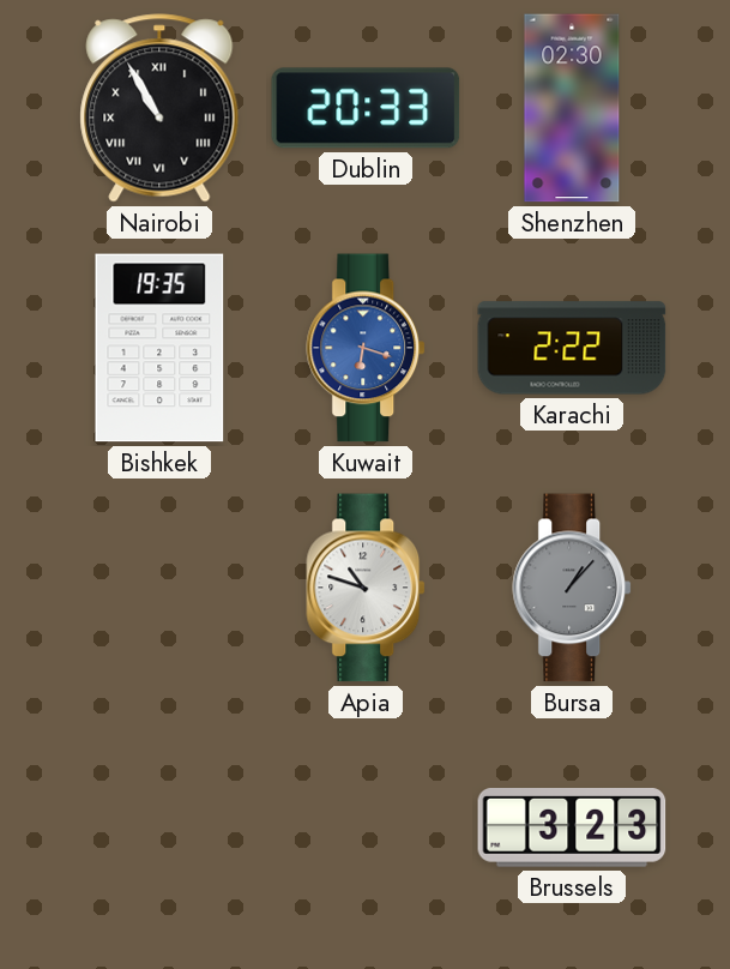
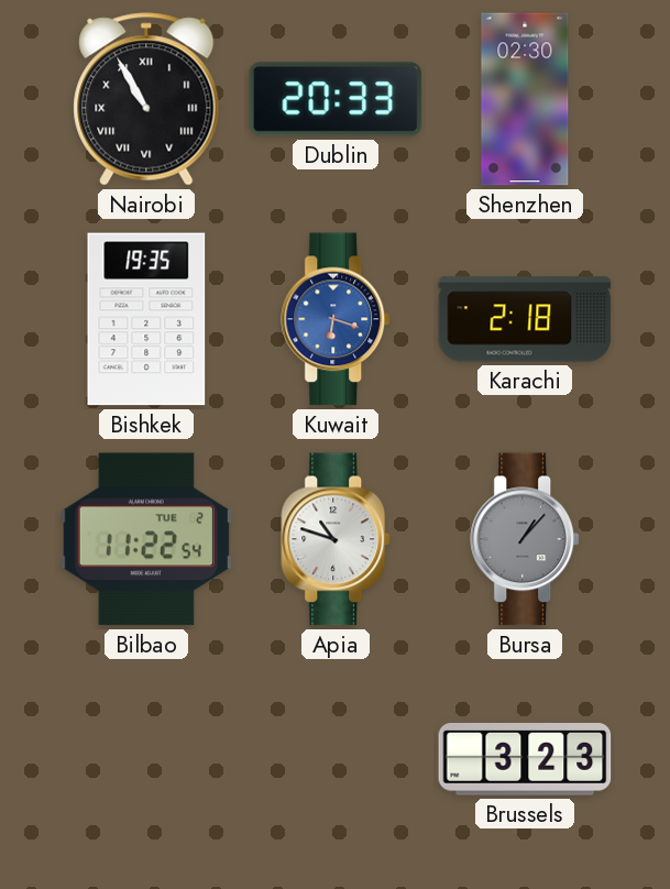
Karachi: 2:22 -> 2:18 (525, 319)
Bilbao: none -> 11:22 (146, 539)
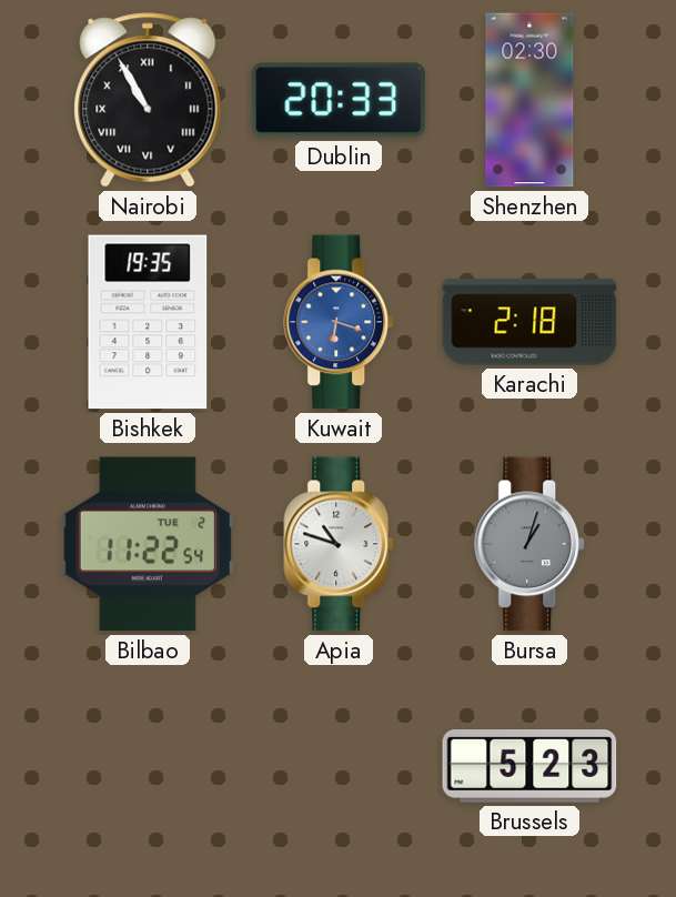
Bursa: 1:07 -> 1:03 (531, 544)
Brussels: 3:23 -> 5:23 (529, 767)
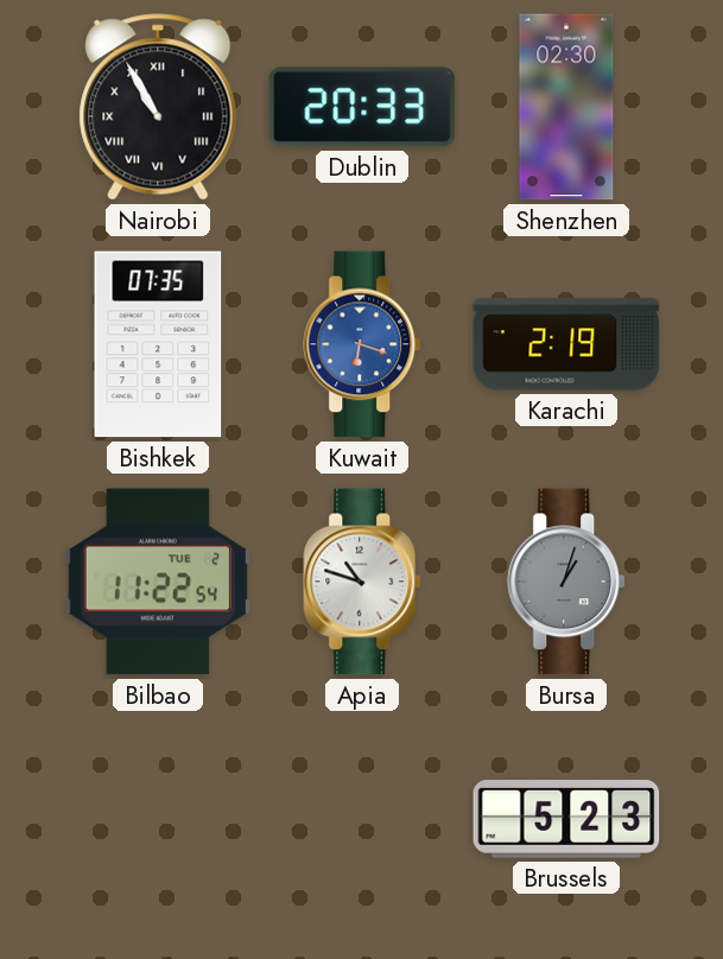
Bishkek: 19:35 -> 07:35 (158, 344)
Karachi: 2:18 -> 2:19 (566, 344)
